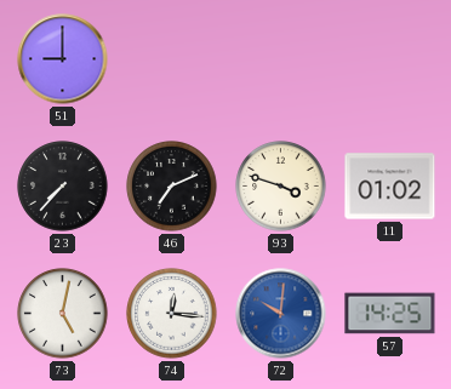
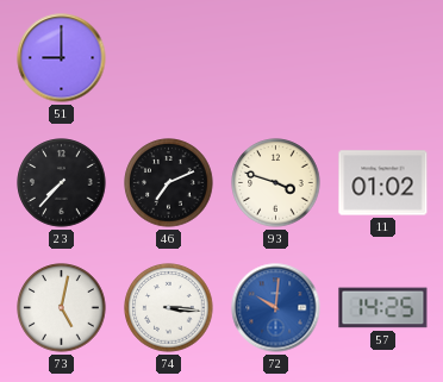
74: 12:16 -> 3:16 (169, 308)
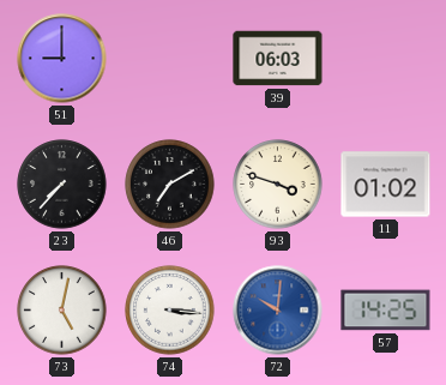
39: none -> 06:03 (278, 59)
46: 7:11 -> 7:10 (170, 185)
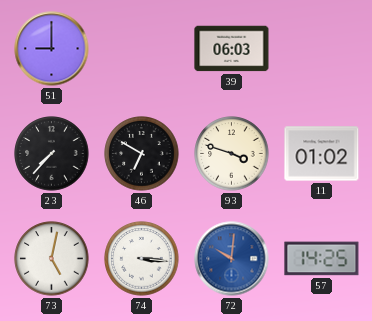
46: 7:10 -> 6:50 (142, 154)
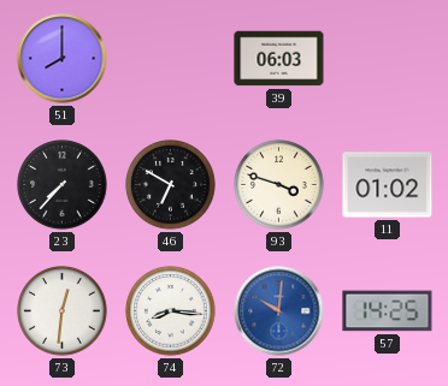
51: 9:00 -> 8:00 (63, 59)
73: 5:02 -> 12:31 (63, 311)
74: 3:16 -> 8:16 (171, 311)
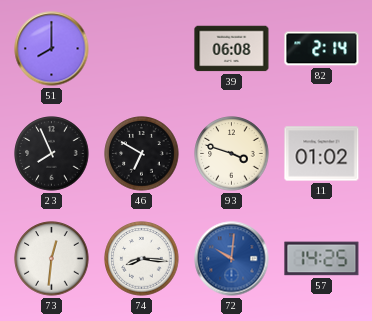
39: 06:03 -> 06:08 (232, 49)
82: none -> 2:14 (322, 49)
23: 7:37 -> 7:56 (52, 154)
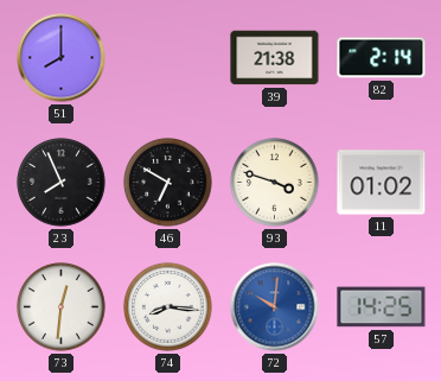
39: 06:08 -> 21:38 (275, 58)
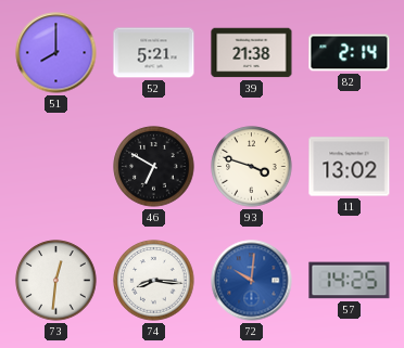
52: none -> 5:21 (154, 53)
23: 7:56 -> none (62, 183)
11: 01:02 -> 13:02 (350, 167)
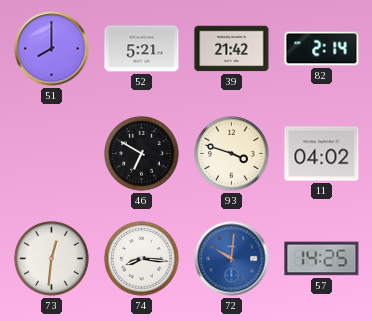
39: 21:38 -> 21:42 (232, 49)
11: 13:02 -> 04:02 (322, 154)
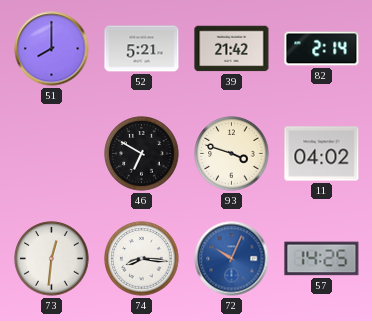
72: 10:01 -> 10:04 (232, 259)
